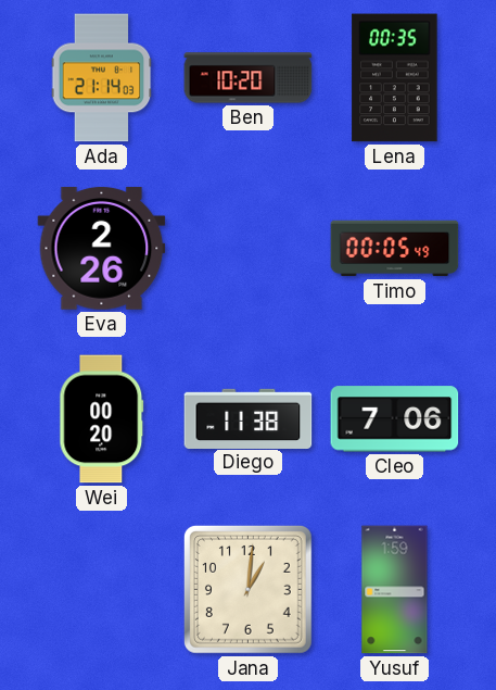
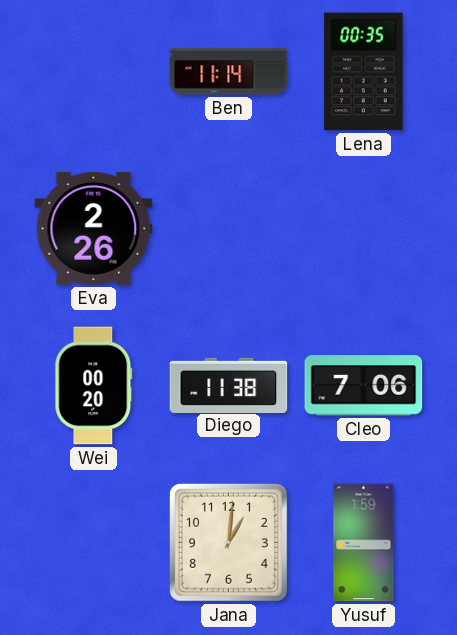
Ada: 21:14 -> none (102, 78)
Ben: 10:20 -> 11:14 (229, 72)
Timo: 00:05 -> none (395, 249)
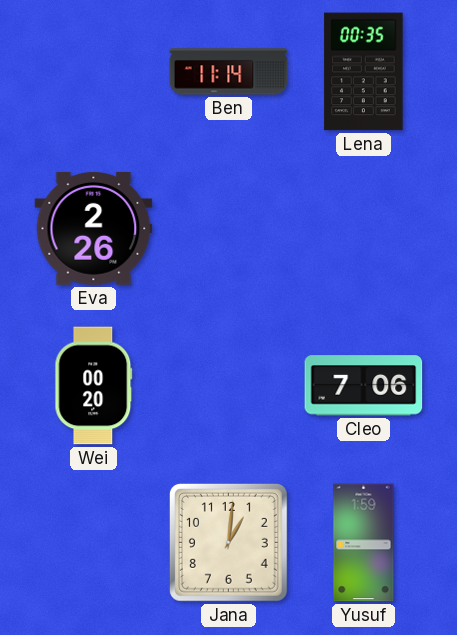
Diego: 11:38 -> none (229, 385)
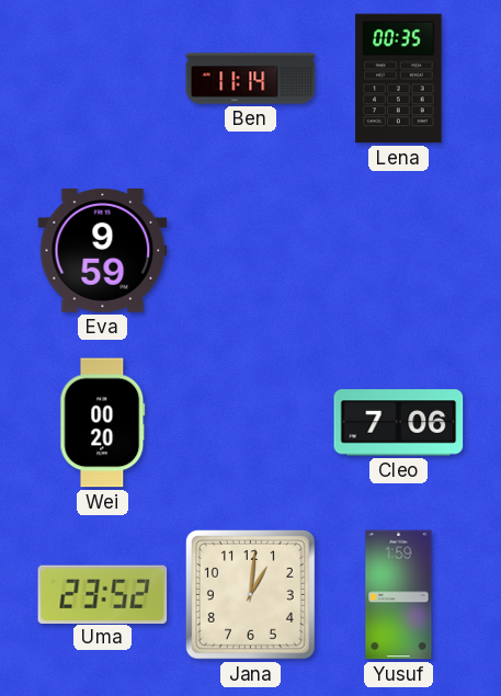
Eva: 2:26 -> 9:59 (103, 250)
Uma: none -> 23:52 (103, 594)
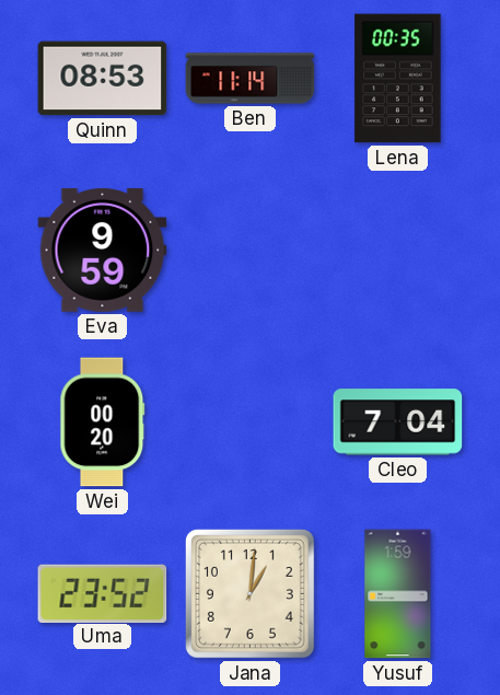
Quinn: none -> 08:53 (103, 79)
Cleo: 7:06 -> 7:04 (398, 422)
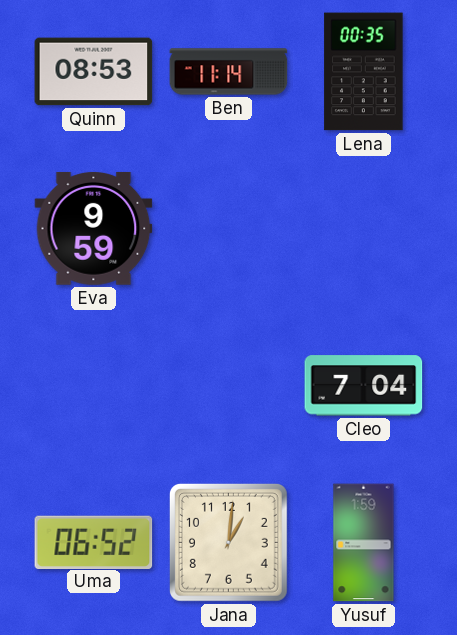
Wei: 00:20 -> none (103, 422)
Uma: 23:52 -> 06:52 (94, 542)
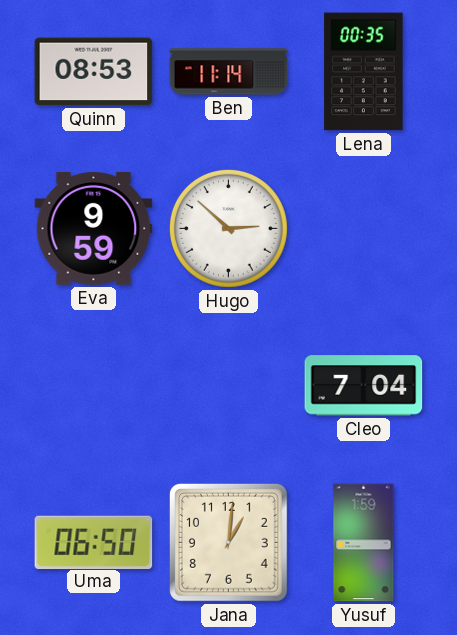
Hugo: none -> 2:52 (228, 228)
Uma: 06:52 -> 06:50 (94, 542)
